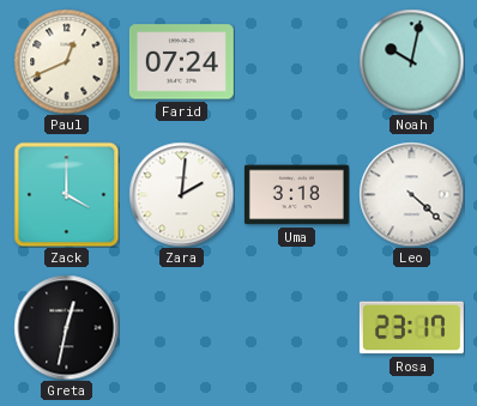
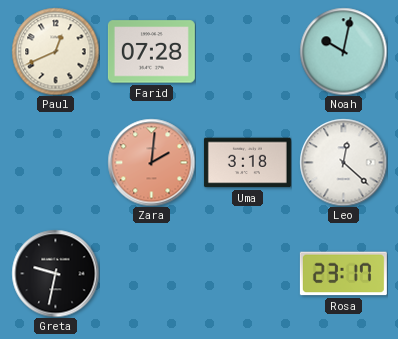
Farid: 07:24 -> 07:28 (151, 52)
Zack: 4:00 -> none (66, 194)
Zara dial: white -> salmon (151, 162)
Leo: 4:22 -> 12:22 (343, 162)
Greta: 12:32 -> 9:32 (55, 273)
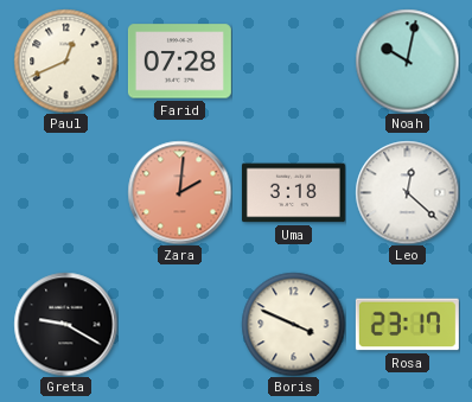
Greta: 9:32 -> 9:20 (65, 324)
Boris: none -> 3:49 (293, 324)
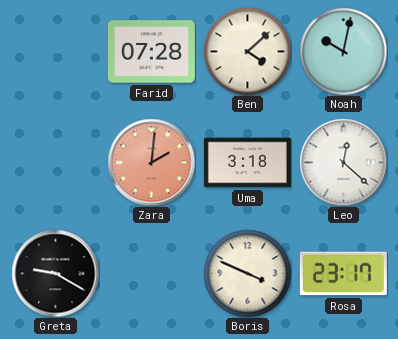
Paul: 12:41 -> none (65, 60)
Ben: none -> 4:08 (247, 51)
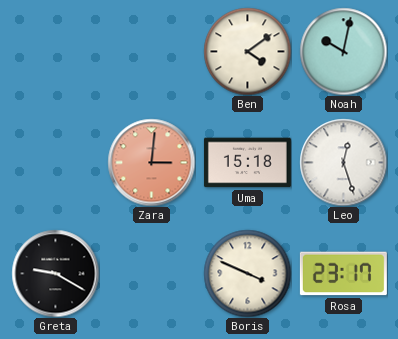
Farid: 07:28 -> none (151, 52)
Ben: 4:08 -> 4:09 (247, 51)
Zara: 2:01 -> 3:01 (151, 162)
Uma: 3:18 -> 15:18 (247, 163)
Leo: 12:22 -> 12:27 (343, 162)
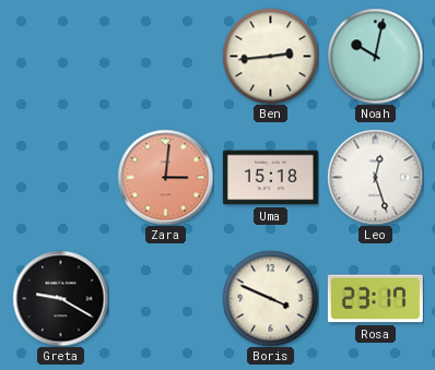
Ben: 4:09 -> 2:44 (270, 56)
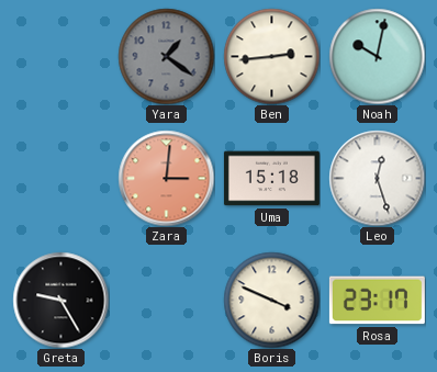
Yara: none -> 1:21 (166, 56)
Greta: 9:20 -> 9:25 (60, 300)
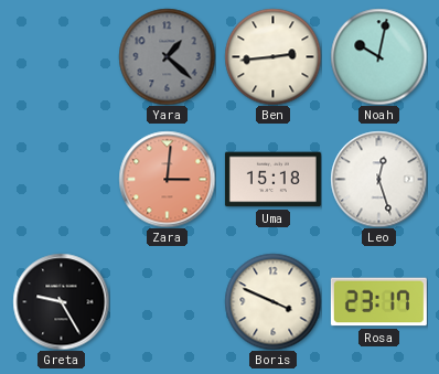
Yara: 1:21 -> 1:22 (167, 56)
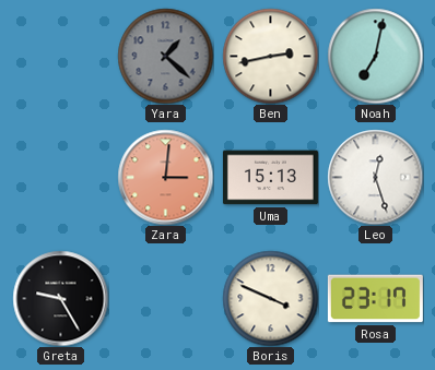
Ben: 2:44 -> 2:43 (270, 56)
Noah: 10:02 -> 7:02 (375, 56)
Uma: 15:18 -> 15:13 (270, 178)
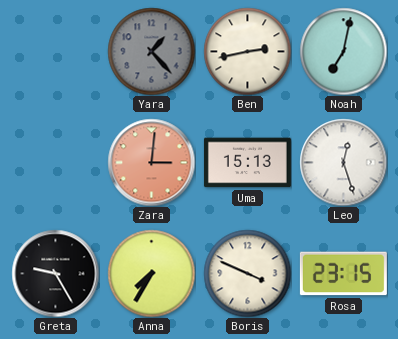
Yara: 1:22 -> 1:23 (151, 51)
Anna: none -> 7:35 (151, 273)
Rosa: 23:17 -> 23:15 (343, 274)
